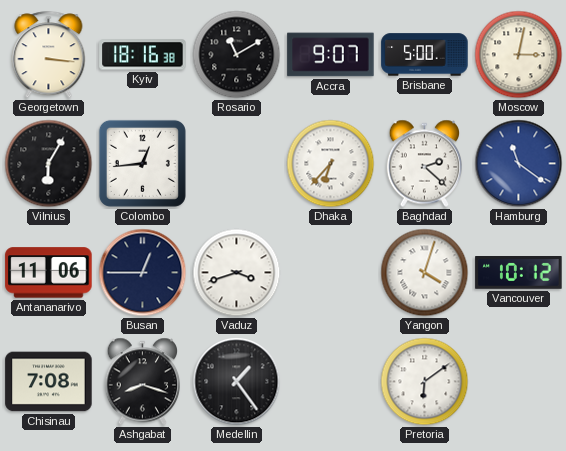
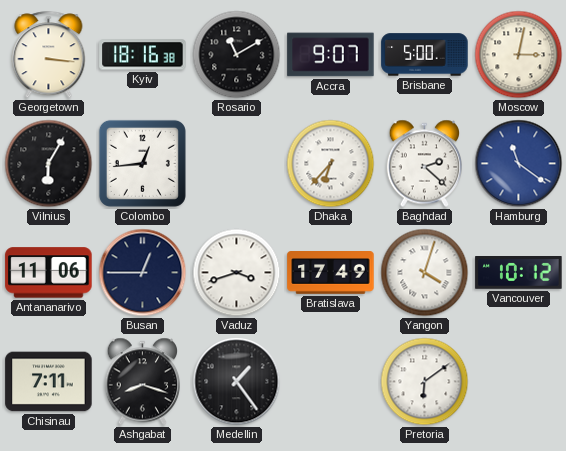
Bratislava: none -> 17:49 (331, 273)
Chisinau: 7:08 -> 7:11 (49, 382)
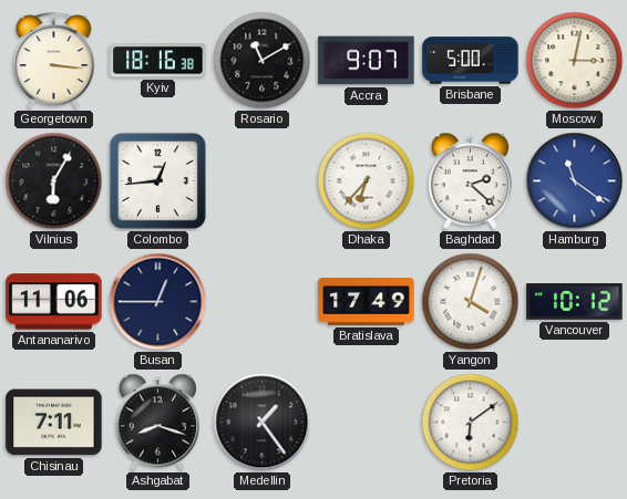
Vaduz: 3:42 -> none (237, 273)
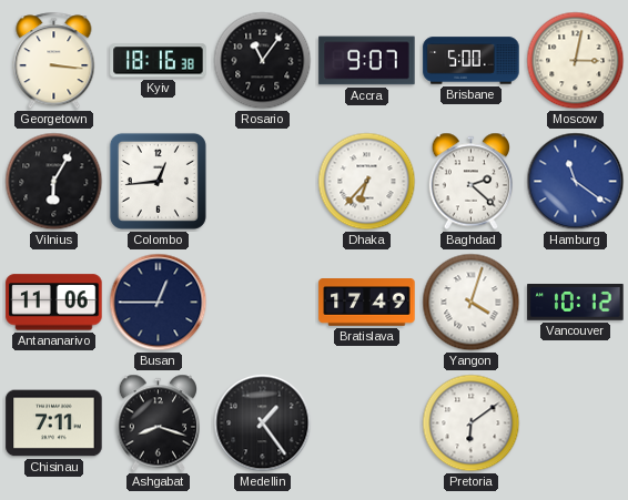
Rosario: 11:10 -> 11:06 (263, 61)
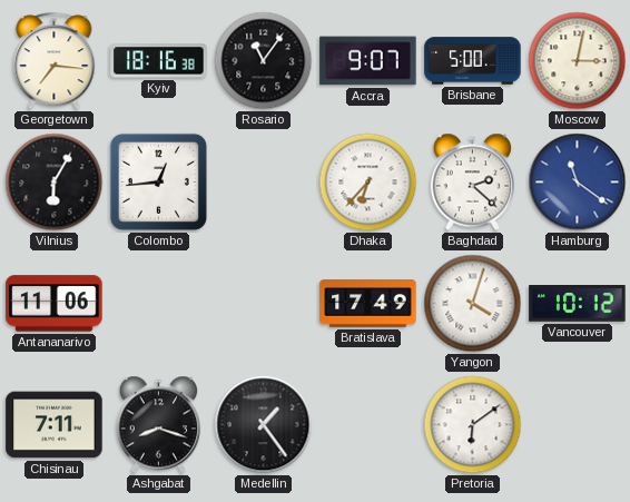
Georgetown: 3:16 -> 7:16 (55, 61)
Busan: 12:45 -> none (159, 303)
